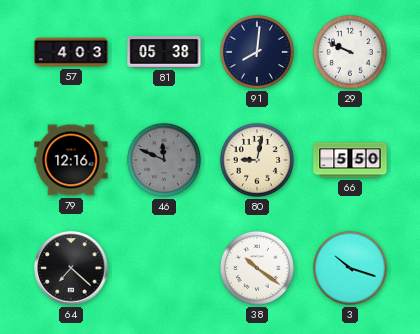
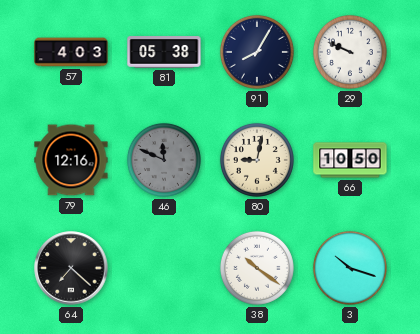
91: 8:01 -> 8:05 (257, 52)
66: 5:50 -> 10:50 (350, 160)
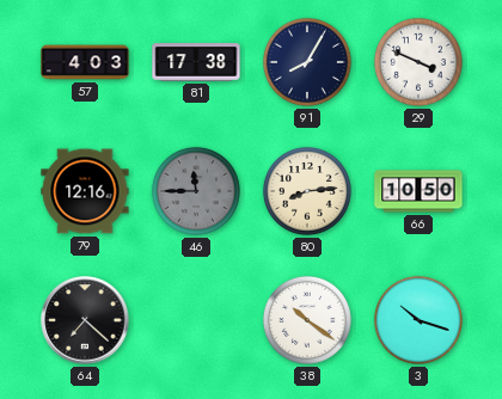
81: 05:38 -> 17:38 (196, 62)
29: 9:49 -> 3:49 (418, 62)
46: 11:49 -> 11:45 (196, 191)
80: 9:02 -> 8:14 (307, 191)
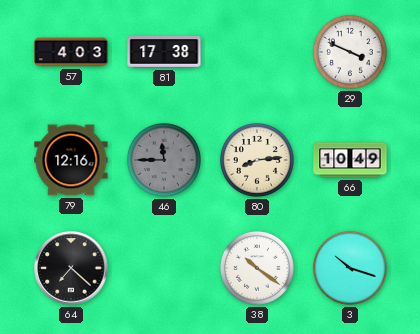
91: 8:05 -> none (307, 62)
66: 10:50 -> 10:49 (350, 160)
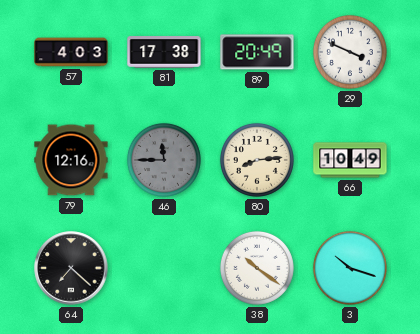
89: none -> 20:49 (257, 52)
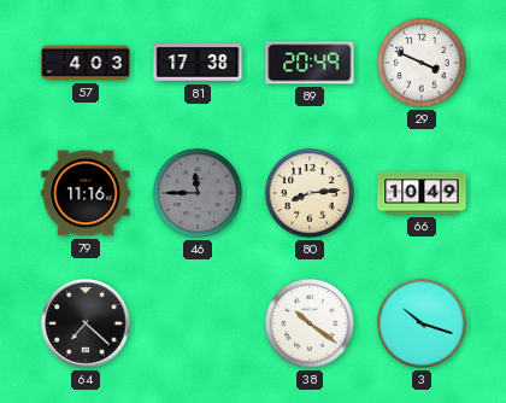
79: 12:16 -> 11:16 (86, 193)
